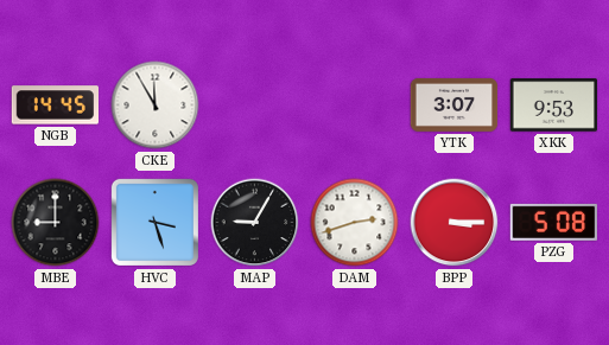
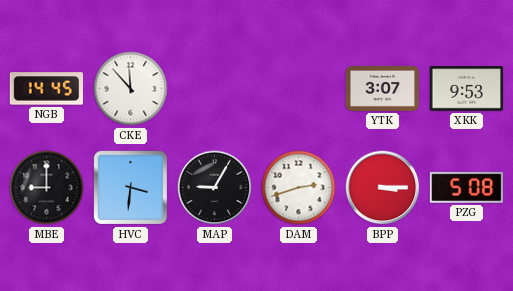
CKE: 11:55 -> 11:53 (131, 89)
HVC: 3:27 -> 3:31 (130, 187)
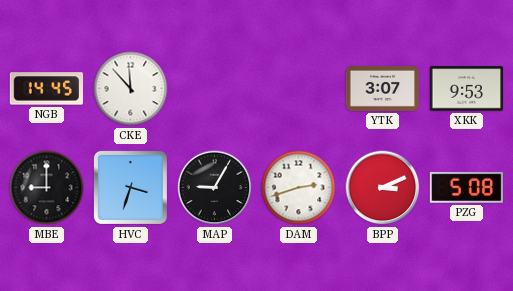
HVC: 3:31 -> 3:33 (130, 187)
BPP: 3:15 -> 3:11 (383, 188)
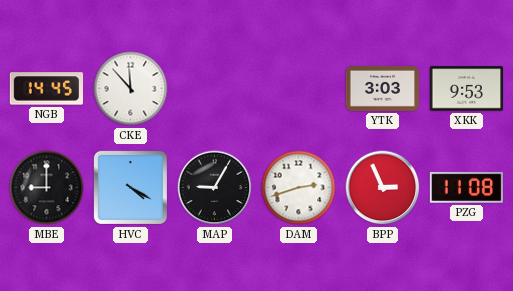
YTK: 3:07 -> 3:03 (383, 88)
HVC: 3:33 -> 4:20 (130, 187)
BPP: 3:11 -> 2:56 (383, 188)
PZG: 5:08 -> 11:08 (466, 187)
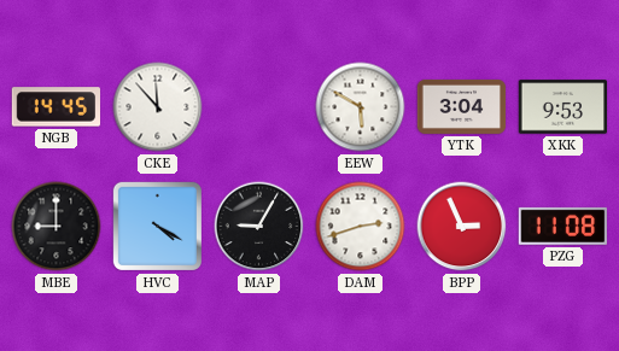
EEW: none -> 5:50 (361, 107)
YTK: 3:03 -> 3:04 (462, 106)
